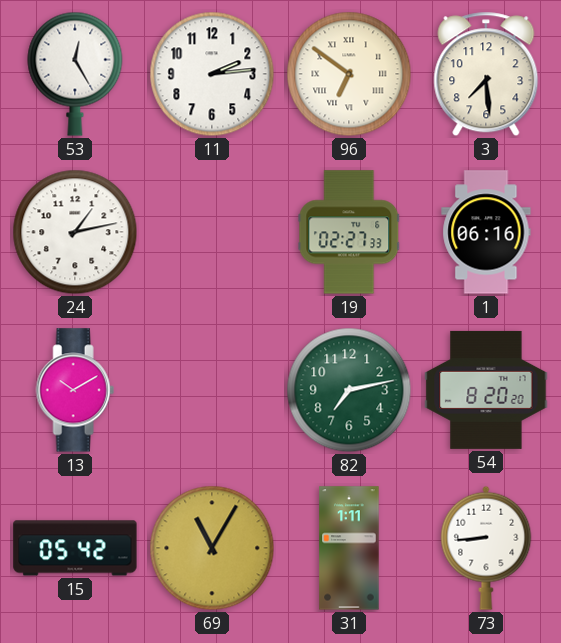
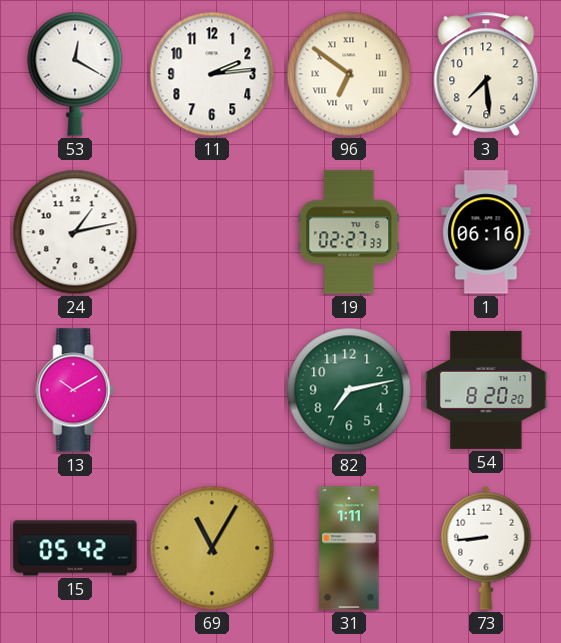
53: 12:25 -> 12:20 (75, 74)
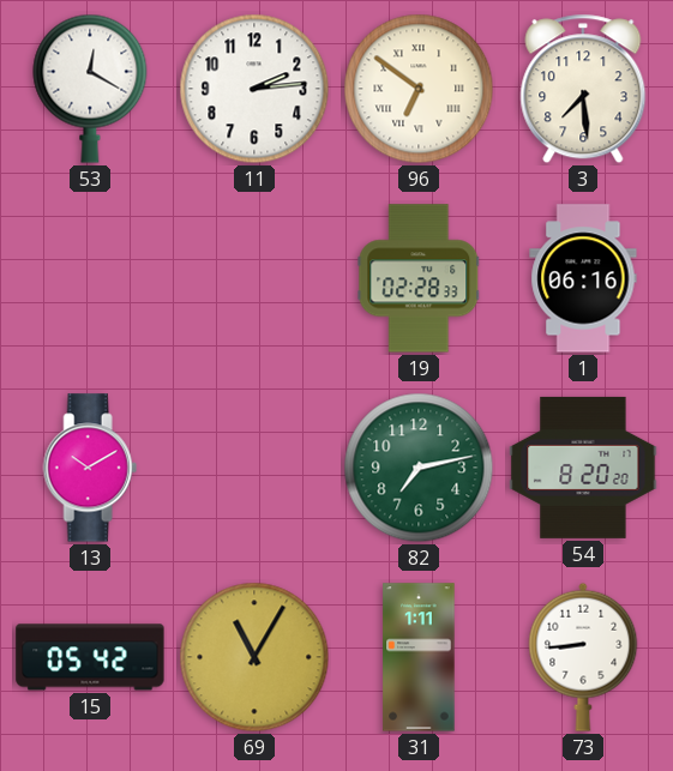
24: 1:13 -> none (75, 232)
19: 02:27 -> 02:28 (419, 278)
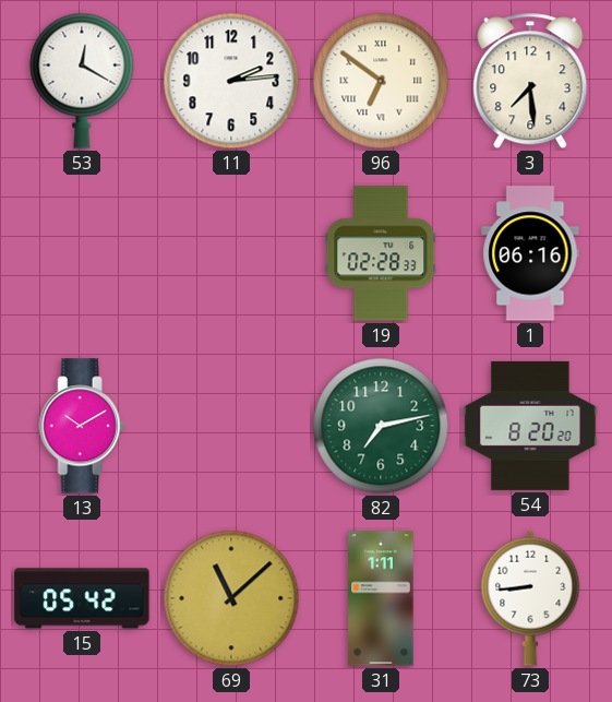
69: 11:05 -> 11:08 (231, 598)
